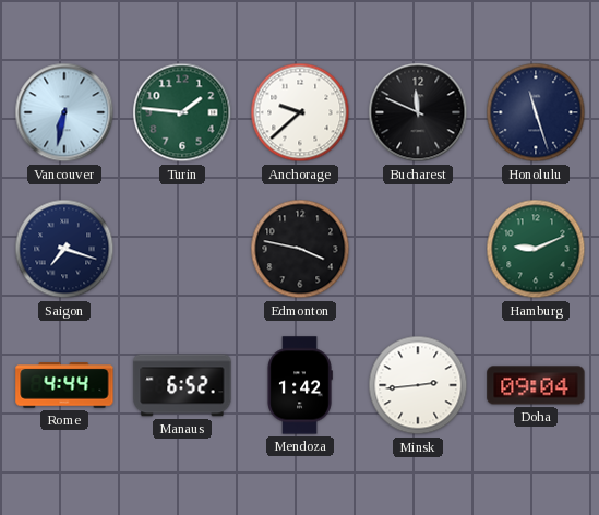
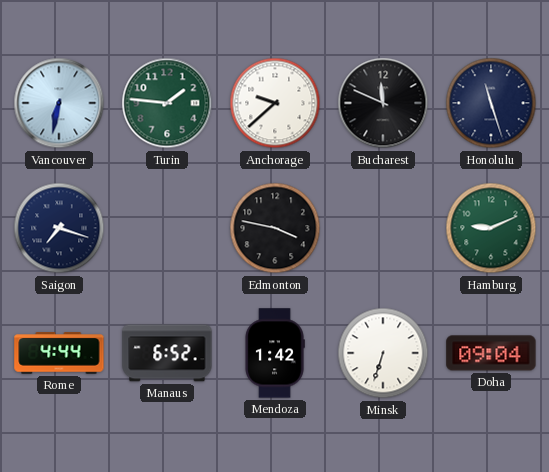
Minsk: 2:44 -> 6:33 (383, 353)
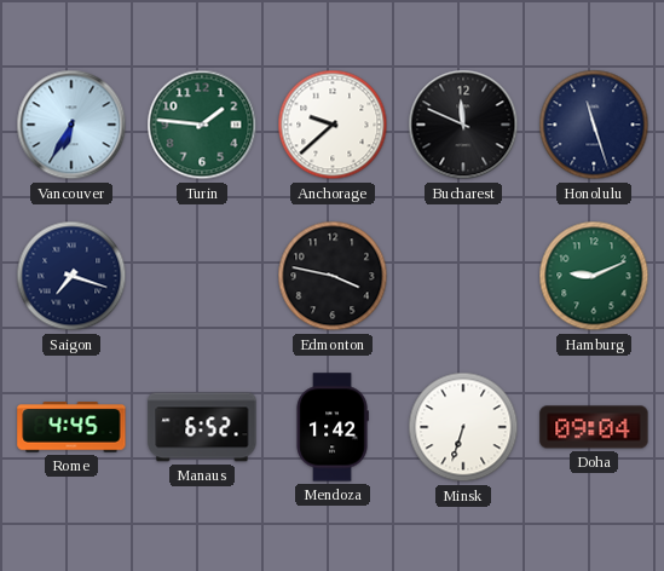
Vancouver: 6:32 -> 6:35 (71, 125)
Rome: 4:44 -> 4:45 (71, 427)
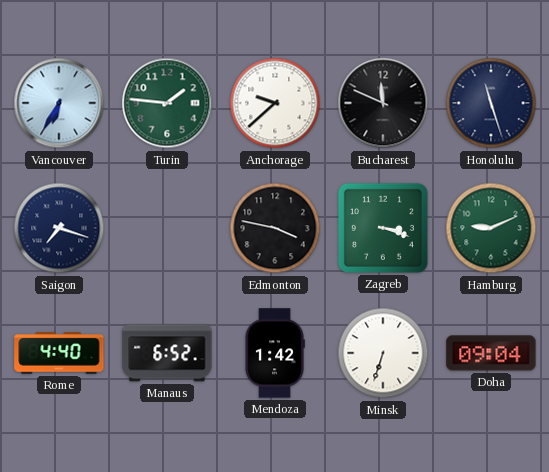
Zagreb: none -> 3:18 (383, 228)
Rome: 4:45 -> 4:40 (59, 353)
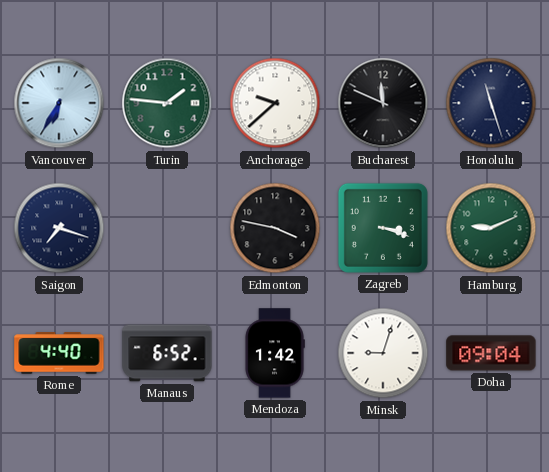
Minsk: 6:33 -> 9:03 (383, 353)
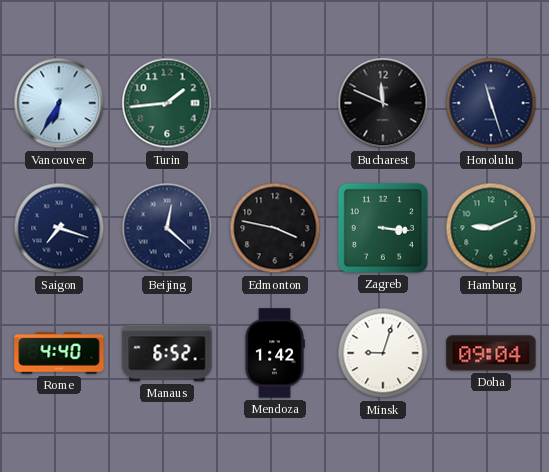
Turin: 1:46 -> 1:44 (167, 103)
Anchorage: 9:38 -> none (275, 103)
Beijing: none -> 12:22 (167, 228)
Zagreb: 3:18 -> 3:16 (383, 228)
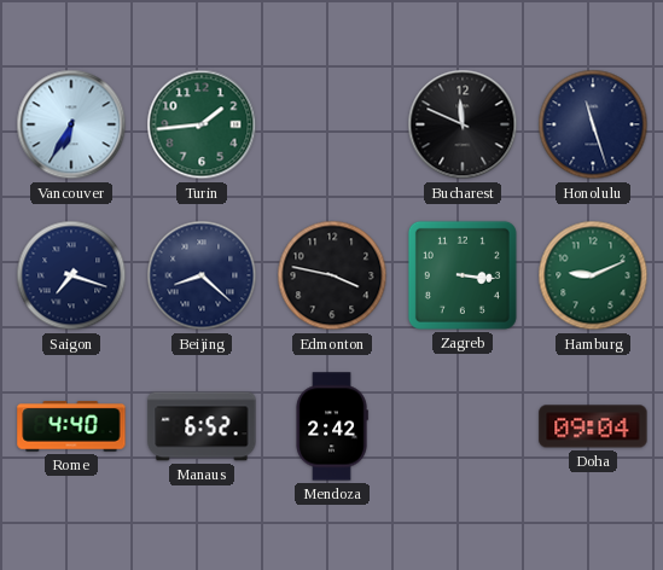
Beijing: 12:22 -> 8:22 (202, 275)
Mendoza: 1:42 -> 2:42 (332, 426)
Minsk: 9:03 -> none (383, 353)
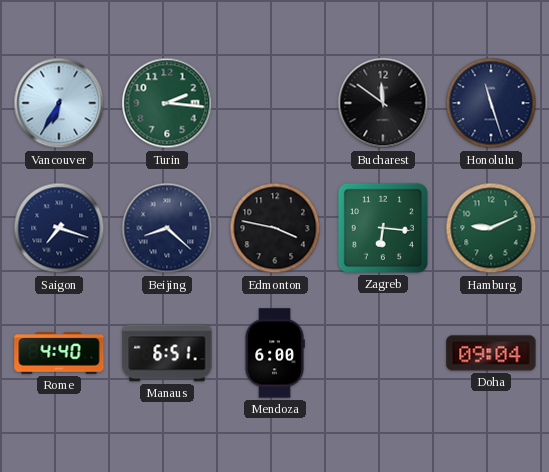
Turin: 1:44 -> 2:16 (167, 103)
Bucharest: 11:49 -> 11:51 (383, 103)
Zagreb: 3:16 -> 6:16 (383, 228)
Manaus: 6:52 -> 6:51 (167, 353)
Mendoza: 2:42 -> 6:00 (275, 353)
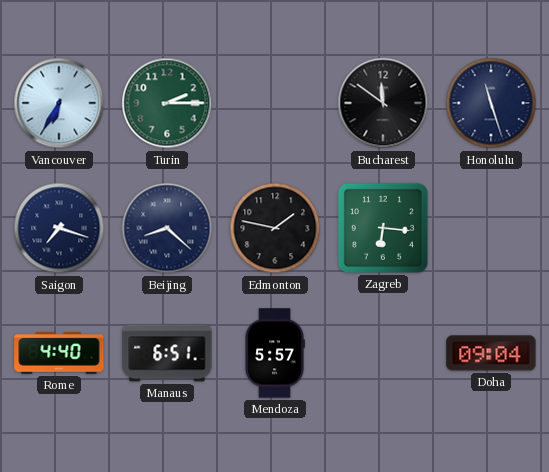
Turin: 2:16 -> 2:15 (167, 103)
Edmonton: 3:47 -> 1:47 (275, 228)
Hamburg: 9:11 -> none (491, 228)
Mendoza: 6:00 -> 5:57 (275, 353)
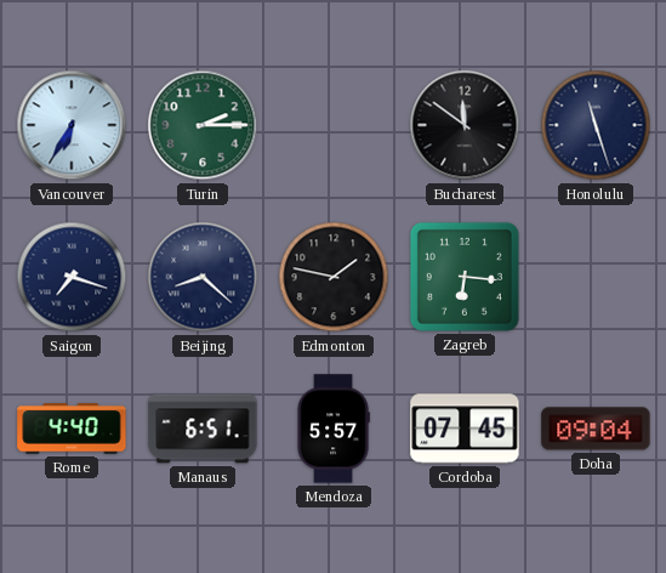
Cordoba: none -> 07:45 (465, 429)
